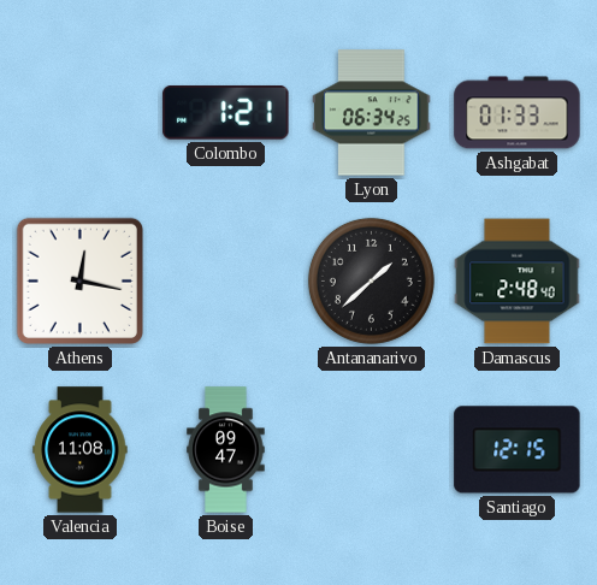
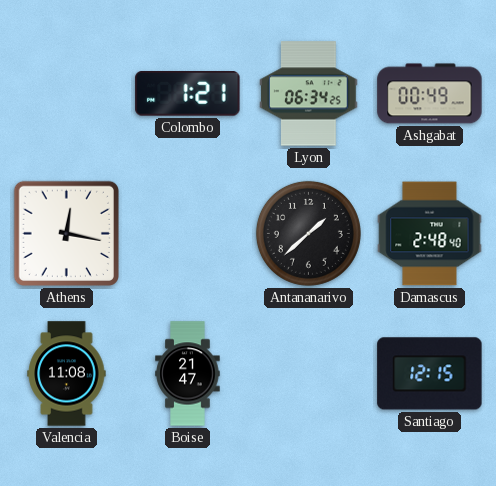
Ashgabat: 01:33 -> 00:49 (430, 94)
Boise: 09:47 -> 21:47 (188, 374)
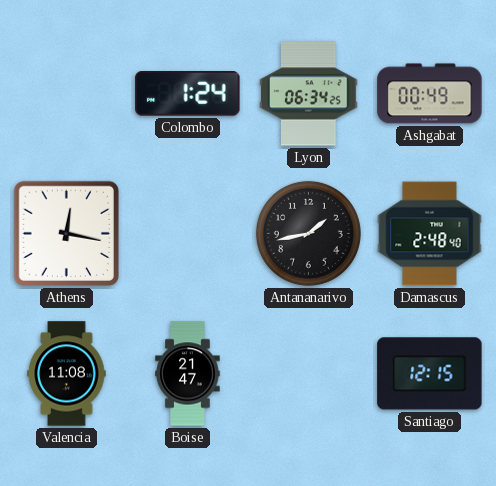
Colombo: 1:21 -> 1:24 (188, 94)
Antananarivo: 1:38 -> 1:43 (308, 233)
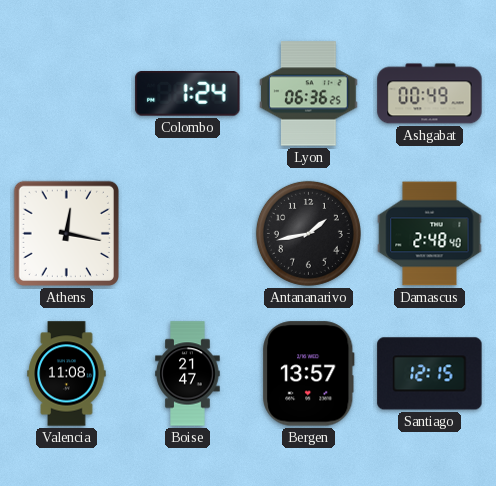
Lyon: 06:34 -> 06:36 (309, 94)
Bergen: none -> 13:57 (309, 374)
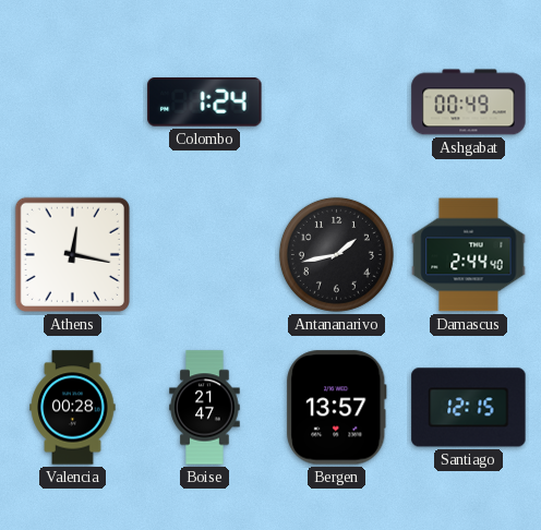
Lyon: 06:36 -> none (309, 94)
Damascus: 2:48 -> 2:44 (469, 255)
Valencia: 11:08 -> 00:28 (73, 408)
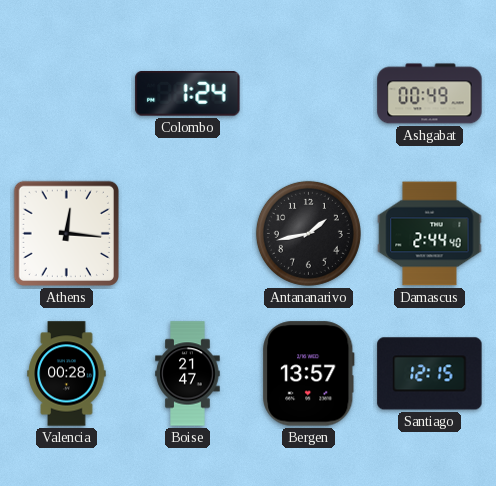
Athens: 12:17 -> 12:16 (66, 233)
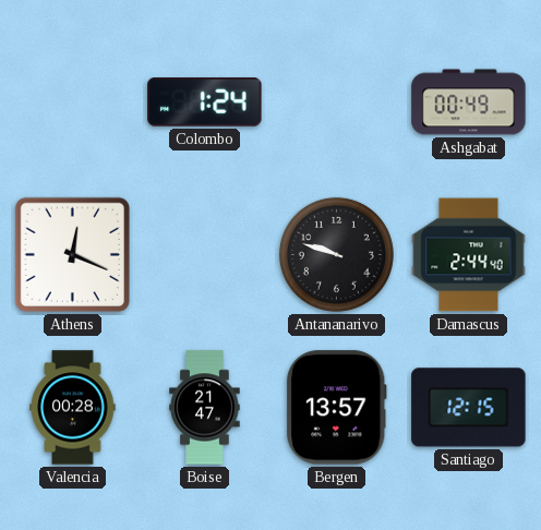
Athens: 12:16 -> 12:19 (72, 254)
Antananarivo: 1:43 -> 9:48 (336, 254)
